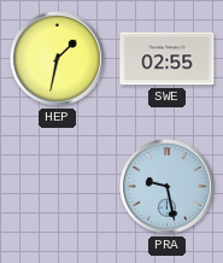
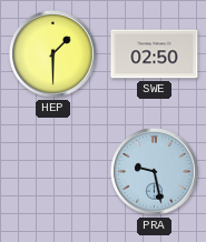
HEP: 1:32 -> 1:30 (53, 54)
SWE: 02:55 -> 02:50 (155, 54)
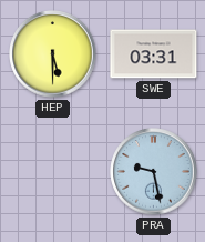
HEP: 1:30 -> 5:30 (53, 54)
SWE: 02:50 -> 03:31 (154, 54)
